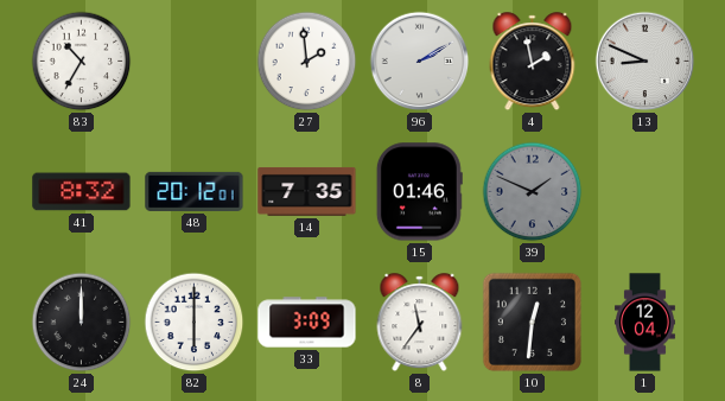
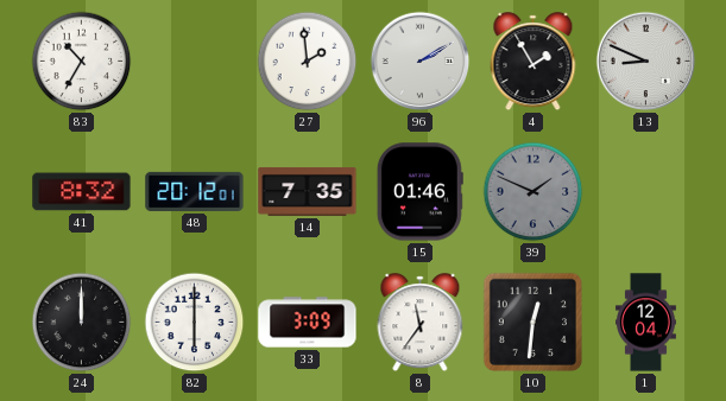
4: 1:58 -> 1:55 (534, 62)
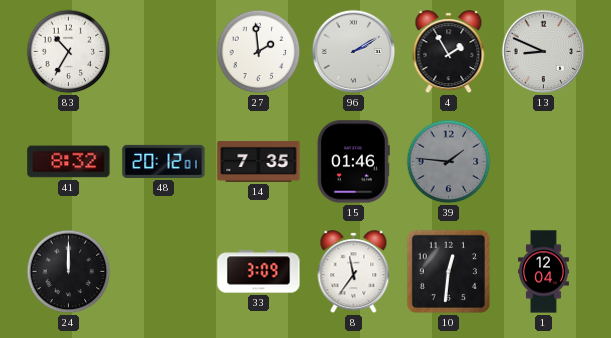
39: 1:49 -> 1:46 (449, 162)
82: 6:00 -> none (195, 323)
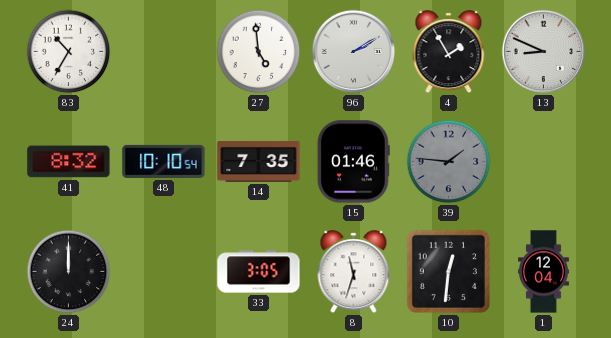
27: 1:59 -> 4:59 (259, 52)
48: 20:12 -> 10:10 (164, 161)
33: 3:09 -> 3:05 (259, 272)
8: 11:36 -> 11:33 (354, 272)
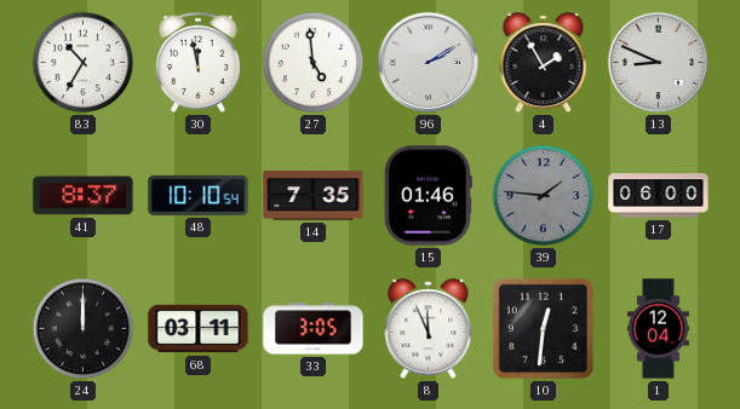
30: none -> 11:58 (197, 62)
41: 8:32 -> 8:37 (84, 196)
17: none -> 06:00 (659, 196)
68: none -> 03:11 (199, 329)
8: 11:33 -> 11:56 (429, 329)
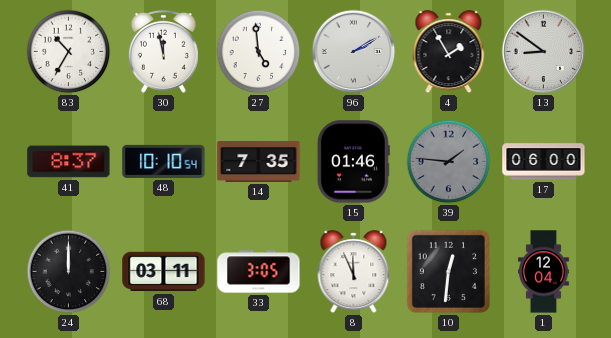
13: 8:49 -> 8:51 (544, 52)
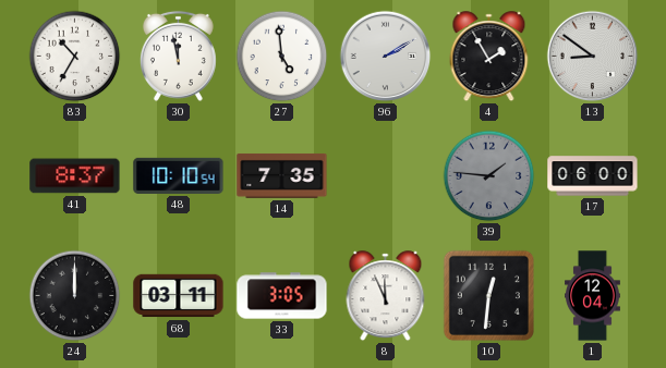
15: 01:46 -> none (353, 162)
